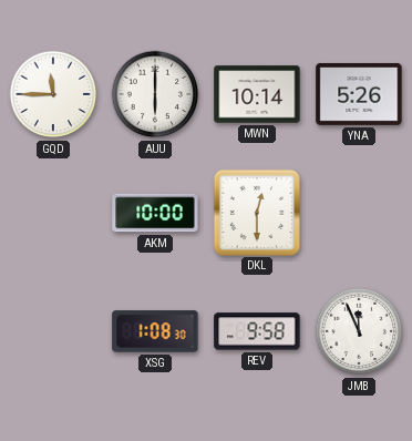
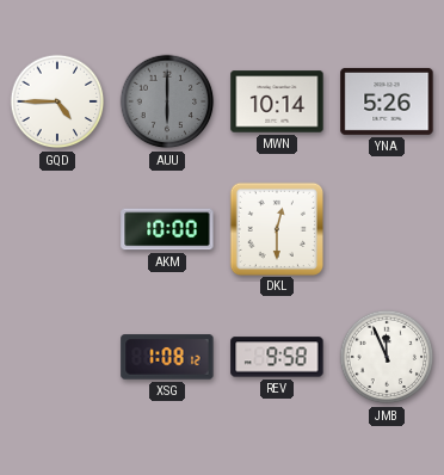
GQD: 11:45 -> 4:45 (57, 101)
AUU dial: white -> grey (167, 101)
XSG: 1:08:30 -> 1:08:12 (167, 357)
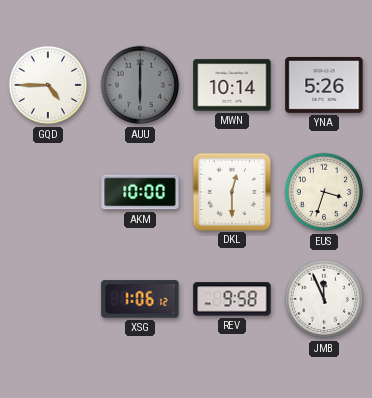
EUS: none -> 3:33 (324, 192)
XSG: 1:08 -> 1:06 (140, 299)
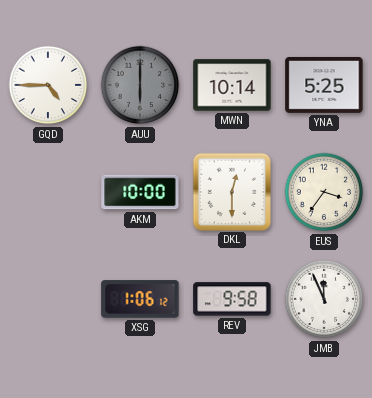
YNA: 5:26 -> 5:25 (324, 85)
EUS: 3:33 -> 3:36 (324, 192)
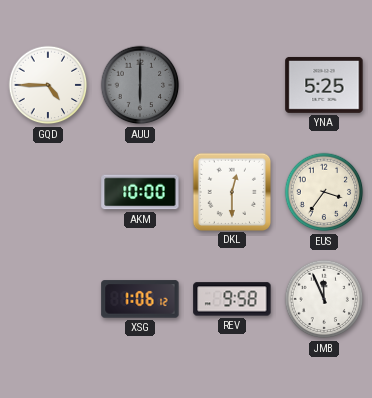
MWN: 10:14 -> none (232, 85)
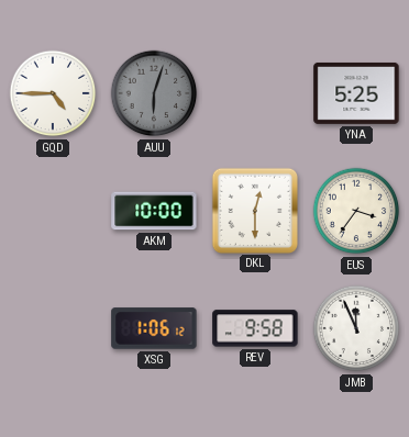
AUU: 6:00 -> 6:03 (154, 93)
